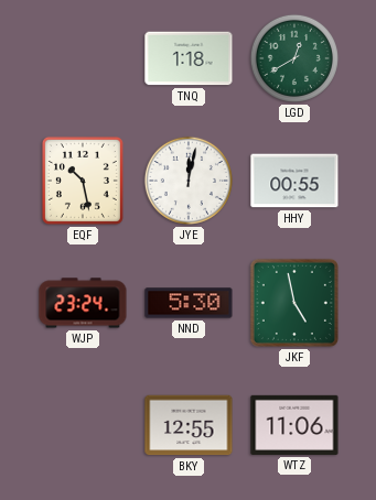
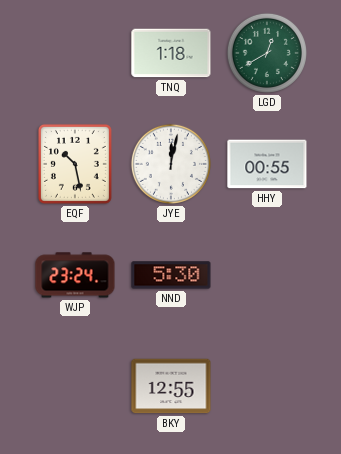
JKF: 4:58 -> none (294, 303)
WTZ: 11:06 -> none (294, 425)
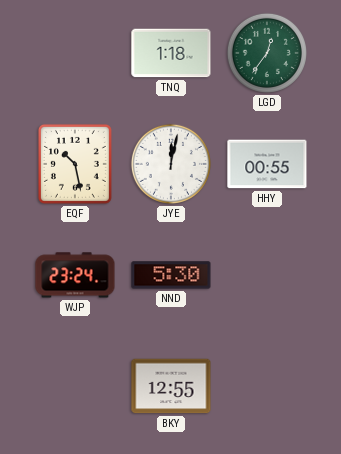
LGD: 12:40 -> 12:36 (267, 53)
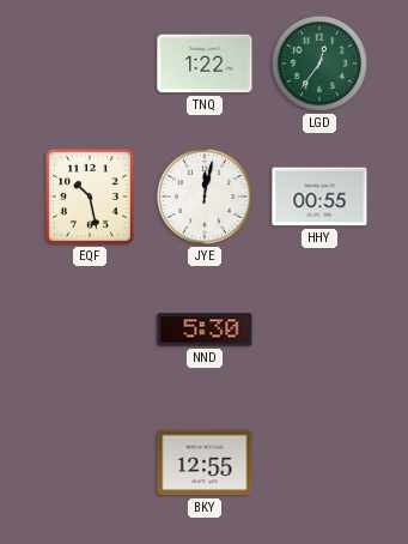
TNQ: 1:18 -> 1:22 (205, 64)
WJP: 23:24 -> none (75, 275)
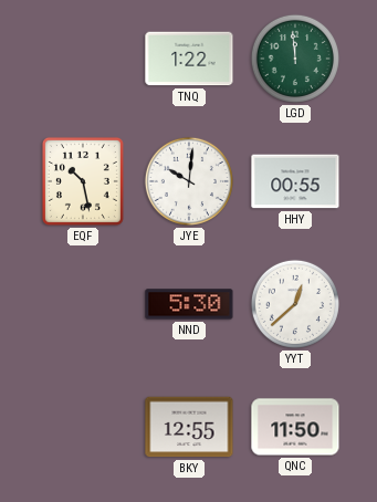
LGD: 12:36 -> 11:59 (295, 59)
JYE: 12:02 -> 10:01 (189, 181)
YYT: none -> 12:38 (295, 304)
QNC: none -> 11:50 (295, 427)
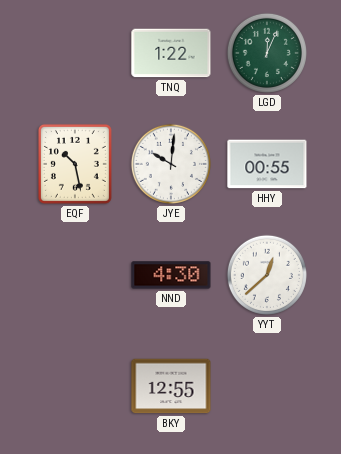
LGD: 11:59 -> 12:04 (267, 53)
NND: 5:30 -> 4:30 (171, 275)
QNC: 11:50 -> none (295, 427)
